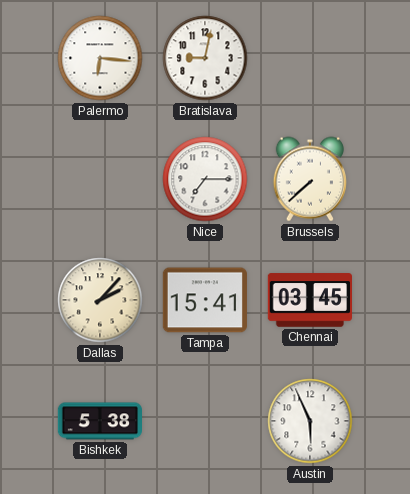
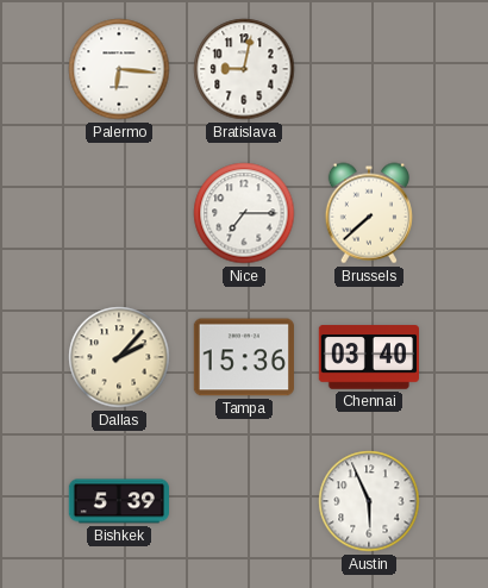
Tampa: 15:41 -> 15:36 (244, 357)
Chennai: 03:45 -> 03:40 (368, 357)
Bishkek: 5:38 -> 5:39 (118, 501)
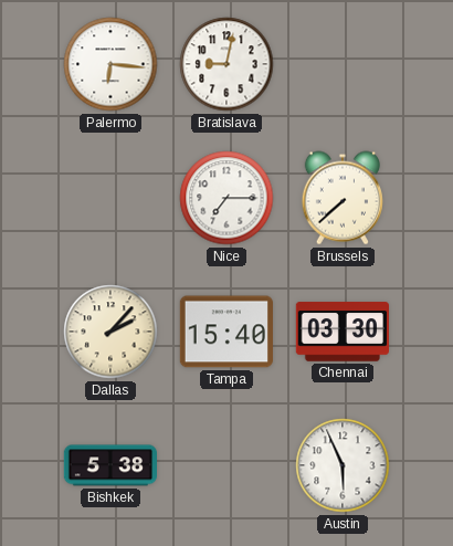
Tampa: 15:36 -> 15:40 (227, 332)
Chennai: 03:40 -> 03:30 (341, 332)
Bishkek: 5:39 -> 5:38 (109, 465)
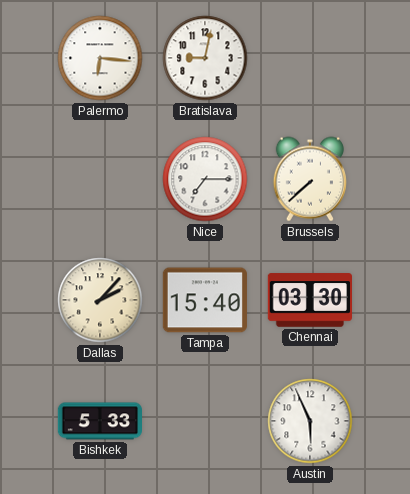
Bishkek: 5:38 -> 5:33 (99, 421)
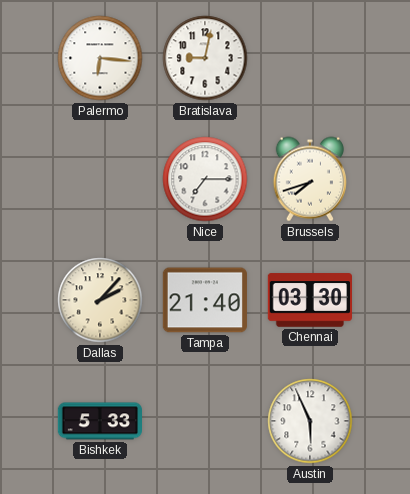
Brussels: 7:38 -> 7:42 (310, 179)
Tampa: 15:40 -> 21:40 (205, 300)
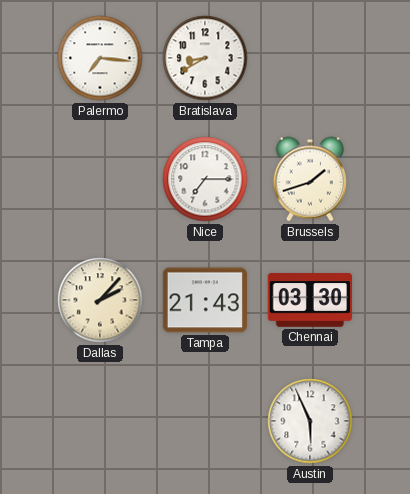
Palermo: 6:16 -> 7:16 (100, 58)
Bratislava: 9:02 -> 8:40 (205, 58)
Brussels: 7:42 -> 1:42 (310, 179)
Tampa: 21:40 -> 21:43 (205, 300)
Bishkek: 5:33 -> none (99, 421)
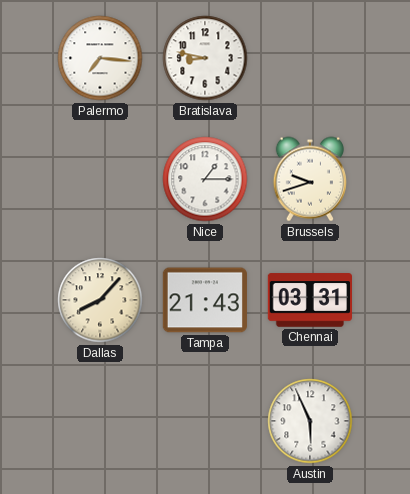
Bratislava: 8:40 -> 8:47 (205, 58)
Nice: 7:15 -> 1:15 (205, 179)
Brussels: 1:42 -> 9:42 (310, 179)
Dallas: 2:07 -> 8:07 (100, 300)
Chennai: 03:30 -> 03:31 (309, 300)
